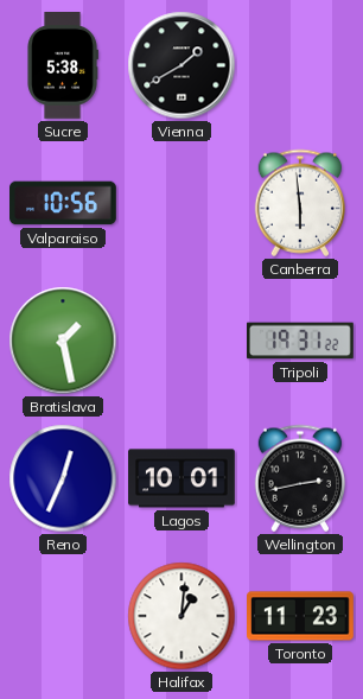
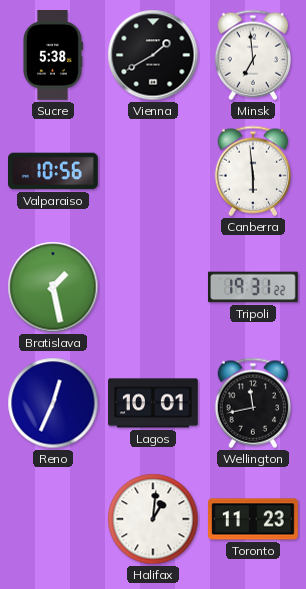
Minsk: none -> 6:59 (252, 55)
Wellington: 2:43 -> 11:43 (252, 403)
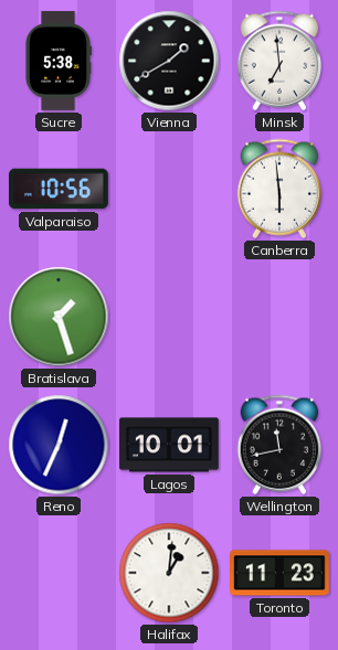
Bratislava: 1:28 -> 1:27 (59, 317)
Tripoli: 19:31 -> none (254, 287)
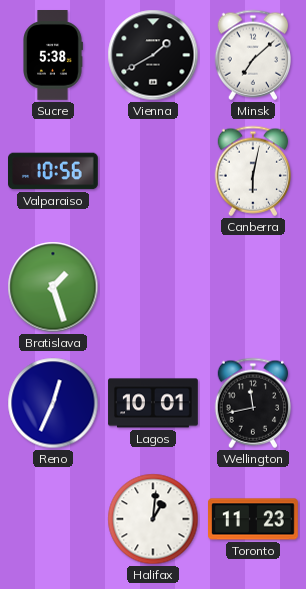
Minsk: 6:59 -> 7:08 (252, 55)
Canberra: 5:59 -> 6:02 (252, 171)
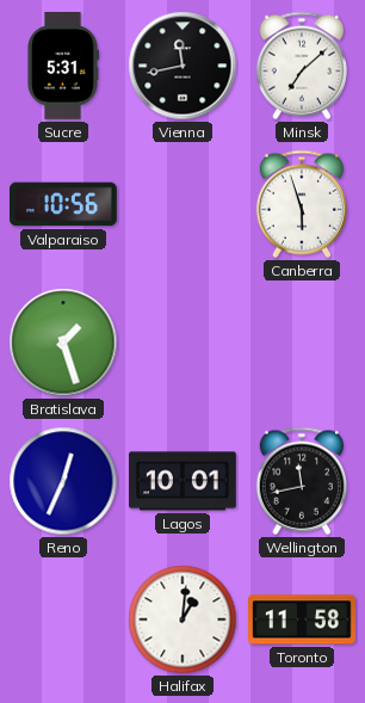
Sucre: 5:38 -> 5:31 (63, 67)
Vienna: 1:40 -> 11:43 (182, 66)
Canberra: 6:02 -> 5:57 (301, 204)
Toronto: 11:23 -> 11:58 (303, 619)
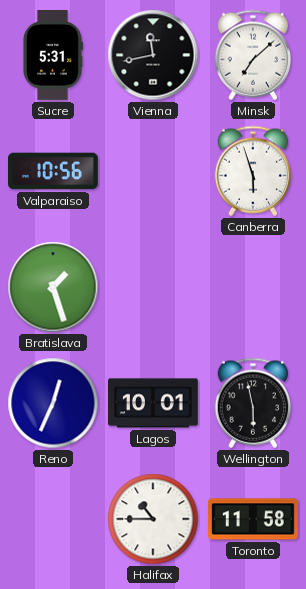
Wellington: 11:43 -> 5:58 (252, 403)
Halifax: 1:01 -> 10:45 (153, 519)
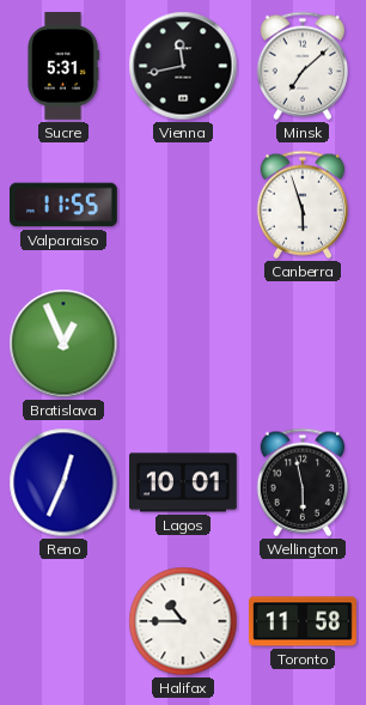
Valparaiso: 10:56 -> 11:55 (65, 205)
Bratislava: 1:27 -> 12:56 (63, 344)
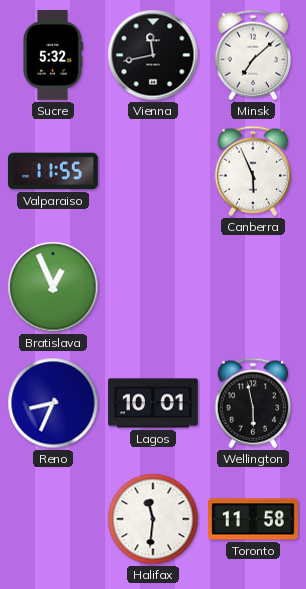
Sucre: 5:31 -> 5:32 (53, 56)
Canberra: 5:57 -> 5:56 (252, 171)
Reno: 12:34 -> 8:34 (53, 403)
Halifax: 10:45 -> 11:31 (153, 519)
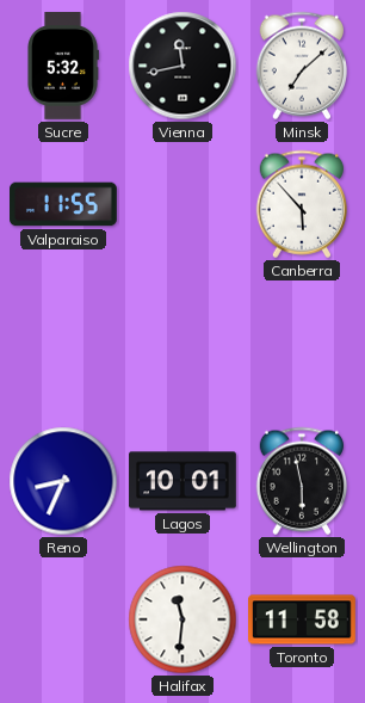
Canberra: 5:56 -> 5:53 (301, 204)
Bratislava: 12:56 -> none (53, 287)
